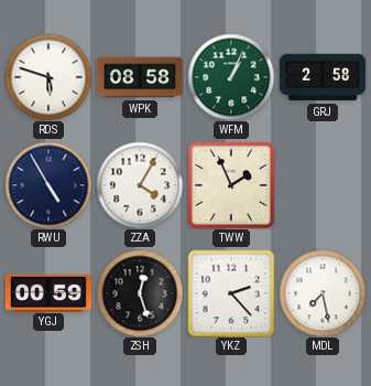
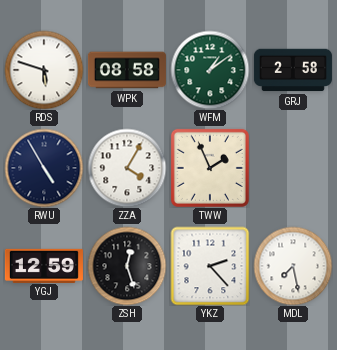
WFM: 1:04 -> 1:09 (210, 70)
YGJ: 00:59 -> 12:59 (44, 265)
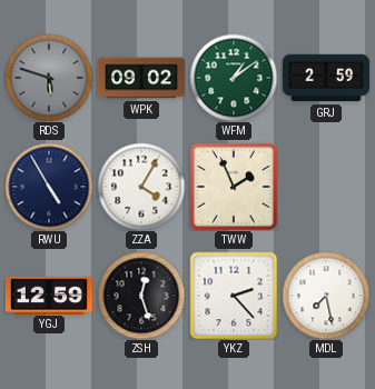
RDS dial: white -> grey (49, 78)
WPK: 08:58 -> 09:02 (141, 78)
GRJ: 2:58 -> 2:59 (326, 78)
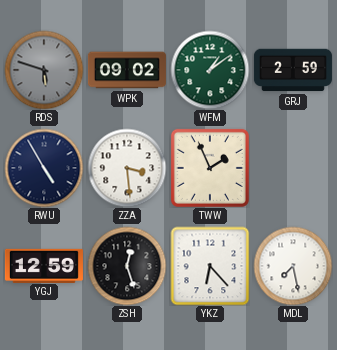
ZZA: 4:05 -> 3:29 (127, 168)
YKZ: 2:23 -> 6:23 (210, 266)
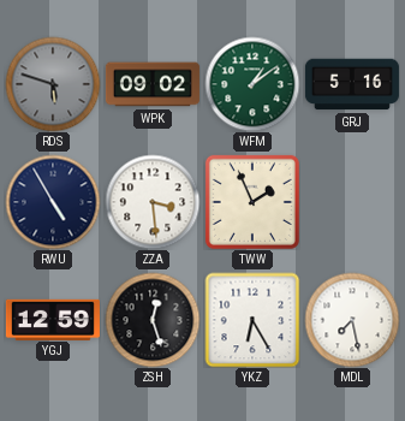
GRJ: 2:59 -> 5:16 (352, 84)
YKZ: 6:23 -> 6:25 (252, 320)
